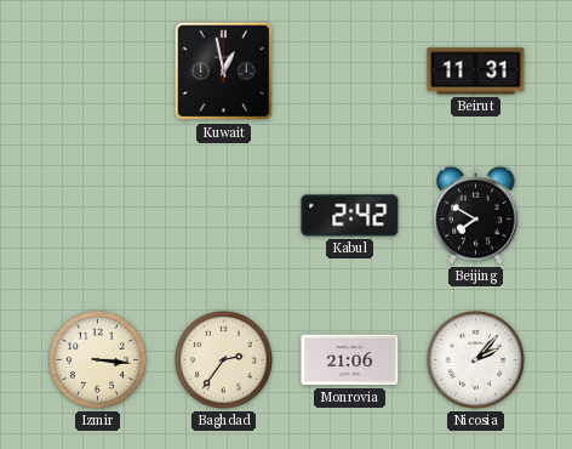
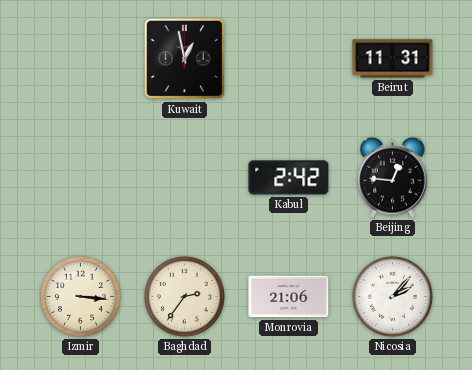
Beijing: 7:50 -> 12:46 (393, 177)
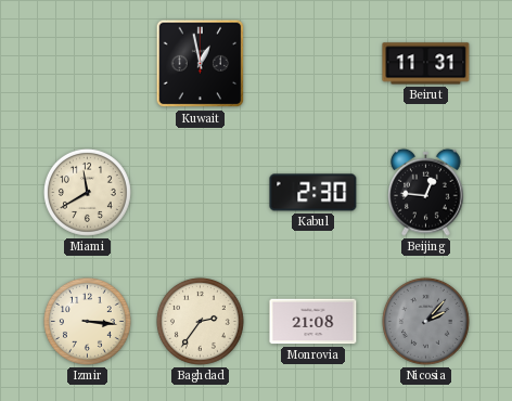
Miami: none -> 11:40 (87, 192)
Kabul: 2:42 -> 2:30 (313, 193)
Monrovia: 21:06 -> 21:08 (313, 322)
Nicosia dial: white -> grey (425, 321)
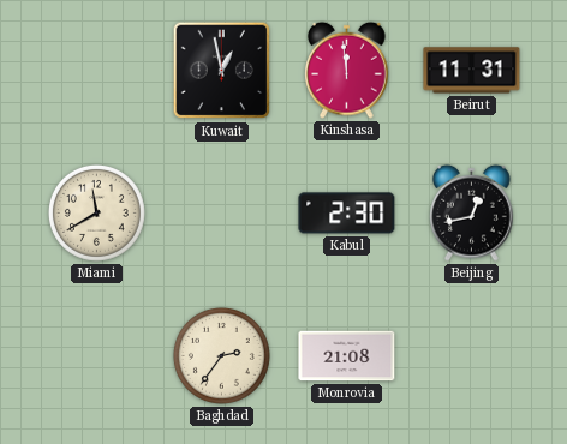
Kinshasa: none -> 11:59 (347, 70)
Beijing: 12:46 -> 12:43 (472, 212)
Izmir: 3:16 -> none (87, 321)
Nicosia: 2:07 -> none (425, 321)
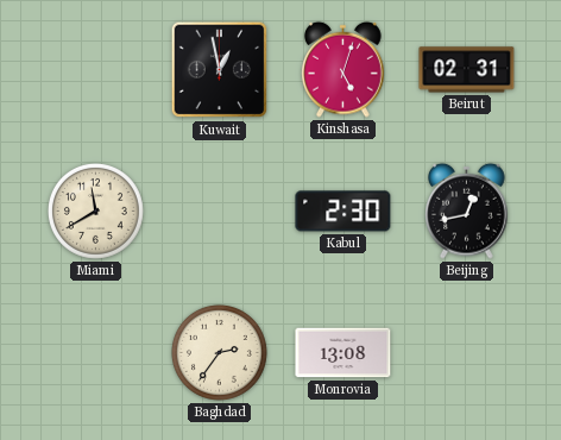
Kinshasa: 11:59 -> 5:03 (343, 69)
Beirut: 11:31 -> 02:31 (467, 70)
Monrovia: 21:08 -> 13:08 (343, 353)
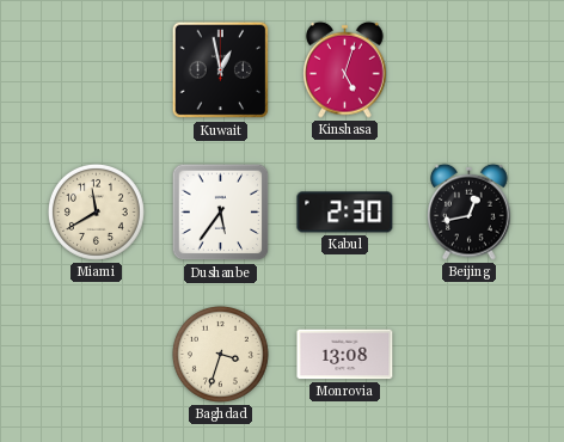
Beirut: 02:31 -> none (467, 70)
Dushanbe: none -> 5:36 (221, 213)
Baghdad: 2:36 -> 3:33 (220, 354)
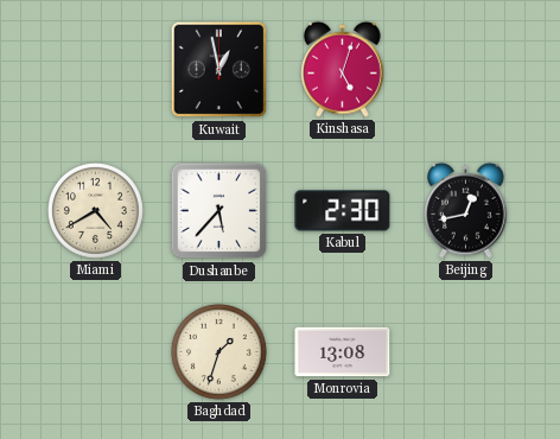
Miami: 11:40 -> 4:40 (95, 210)
Dushanbe: 5:36 -> 5:37 (219, 211)
Baghdad: 3:33 -> 1:33 (218, 351)
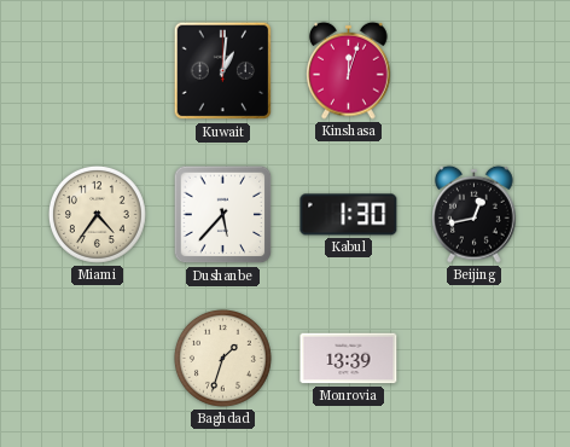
Kuwait: 12:58 -> 1:01 (223, 71)
Kinshasa: 5:03 -> 12:03 (349, 70)
Miami: 4:40 -> 4:36 (97, 214)
Kabul: 2:30 -> 1:30 (349, 215)
Monrovia: 13:08 -> 13:39 (349, 359)
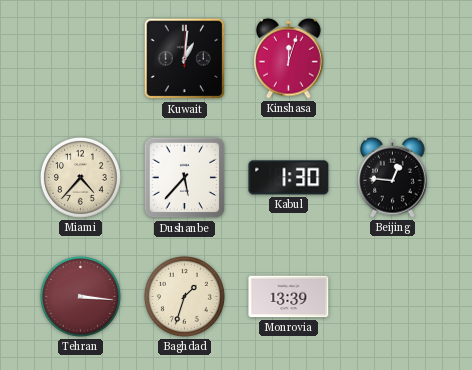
Miami: 4:36 -> 4:37 (80, 177)
Beijing: 12:43 -> 12:46 (393, 177)
Tehran: none -> 3:16 (80, 296)
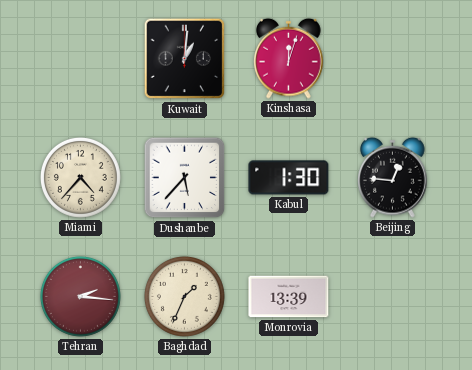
Tehran: 3:16 -> 2:16 (80, 296)
Baghdad: 1:33 -> 1:34 (184, 296)
